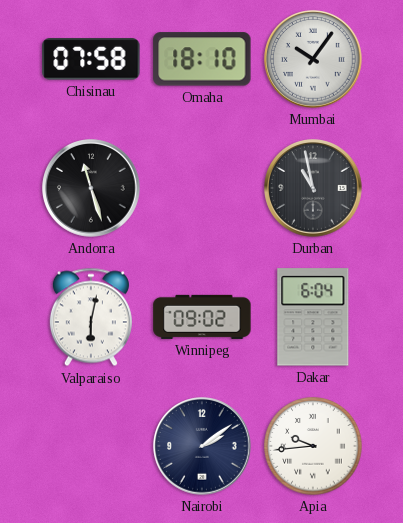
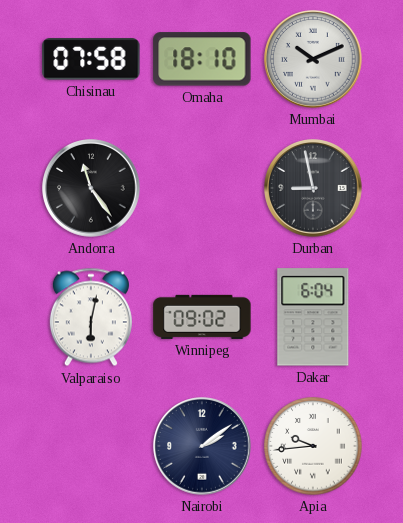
Mumbai: 10:06 -> 10:11 (313, 59)
Andorra: 11:27 -> 11:24 (91, 188)
Durban: 10:58 -> 8:58 (313, 188)
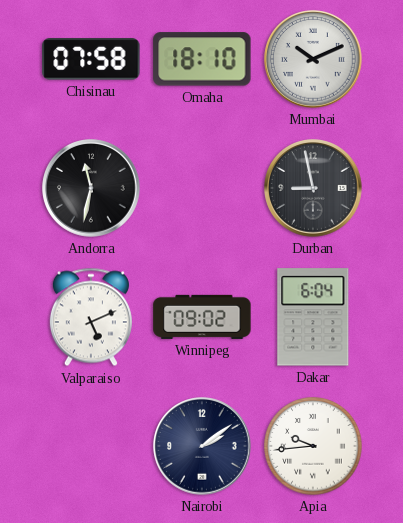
Andorra: 11:24 -> 11:32 (91, 188)
Valparaiso: 6:02 -> 5:11 (91, 317)
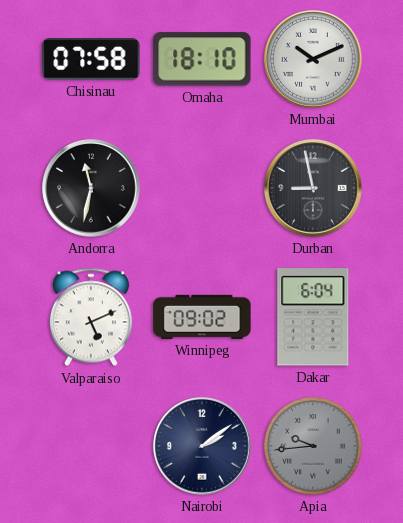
Apia dial: white -> grey (313, 446)
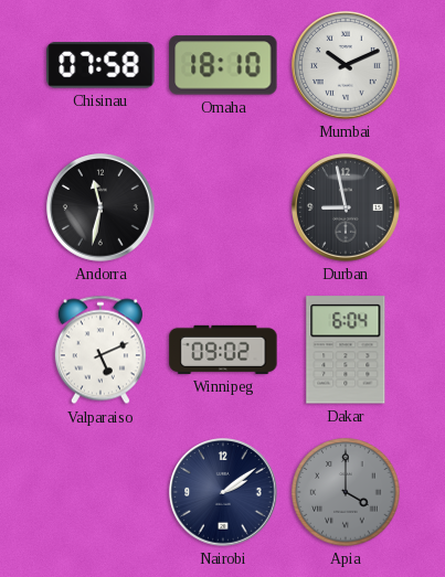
Apia: 9:44 -> 4:00 (346, 492)
